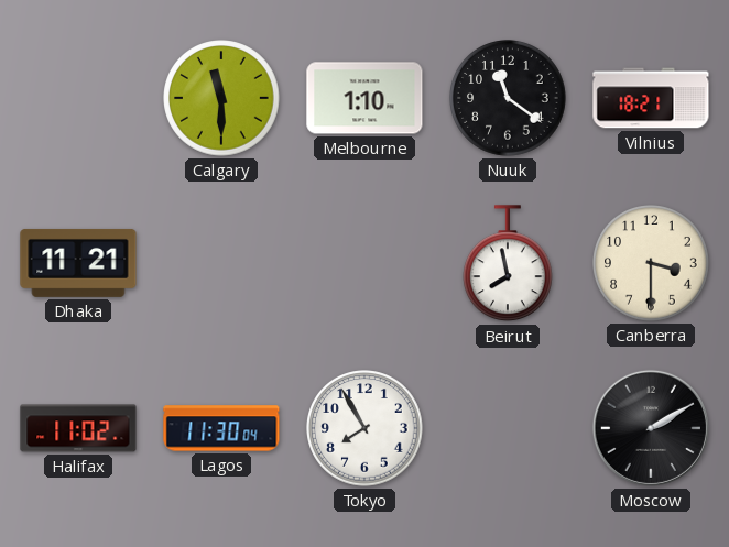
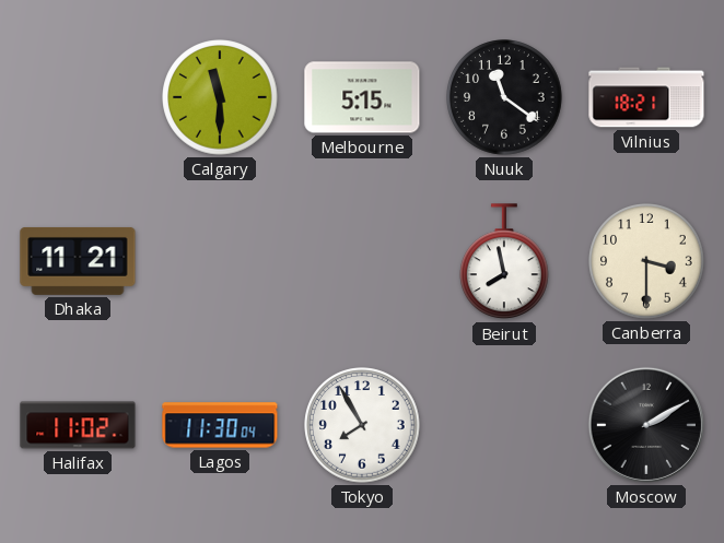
Melbourne: 1:10 -> 5:15 (362, 97)
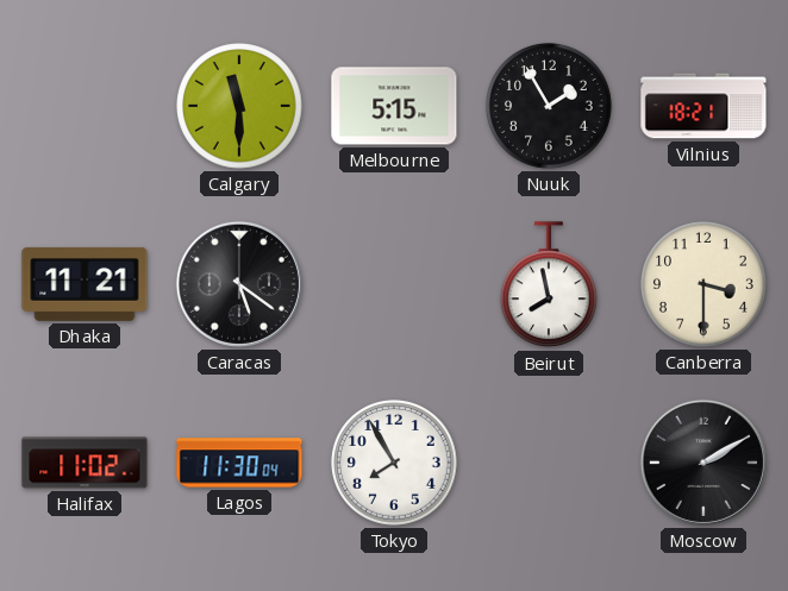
Nuuk: 11:21 -> 1:55 (549, 106)
Caracas: none -> 5:21 (239, 284)
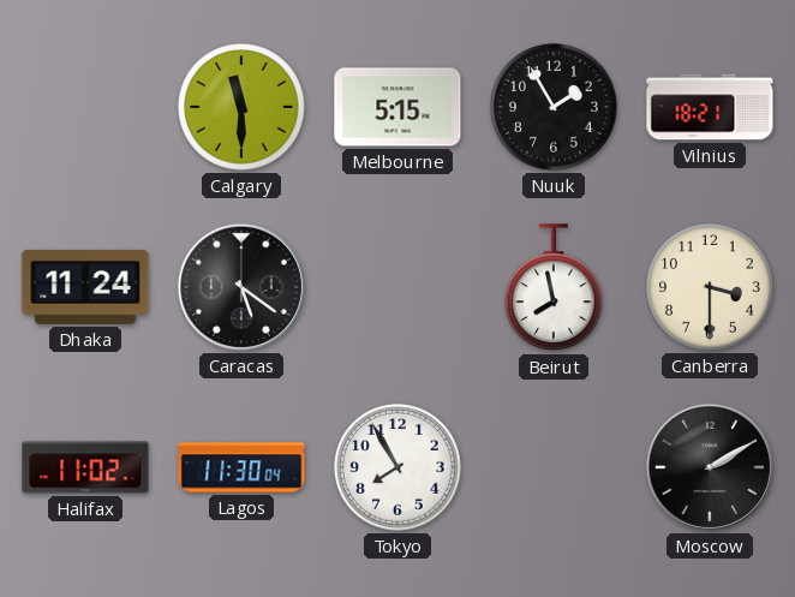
Dhaka: 11:21 -> 11:24 (85, 287)
